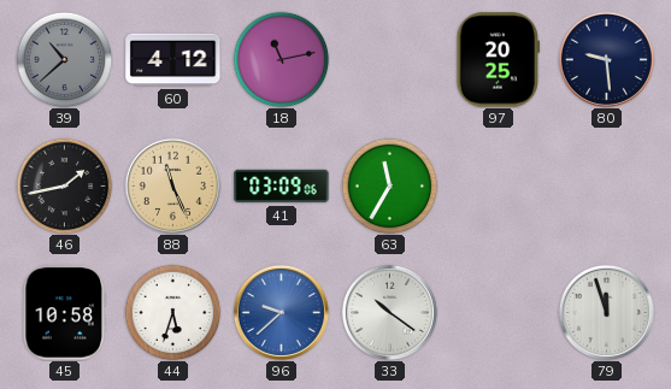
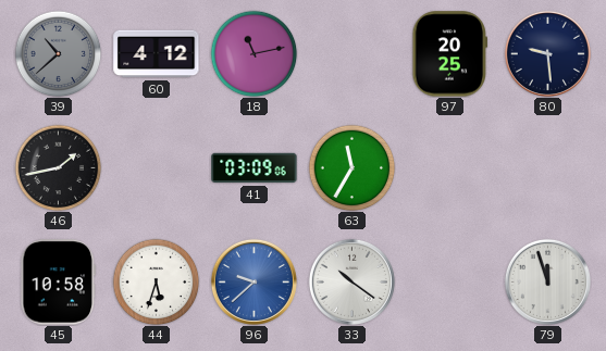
88: 11:26 -> none (172, 185)
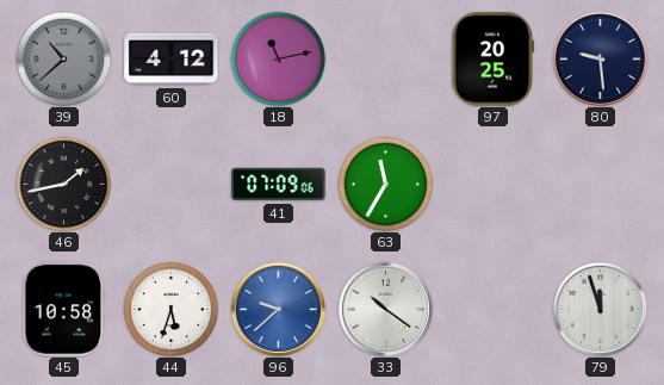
41: 03:09 -> 07:09 (279, 185)
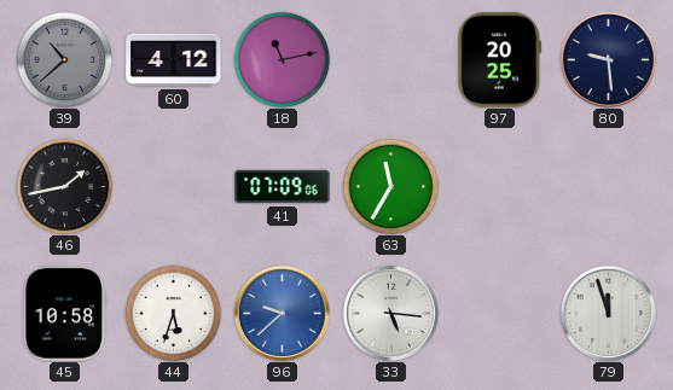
33: 10:21 -> 5:16 (390, 313)
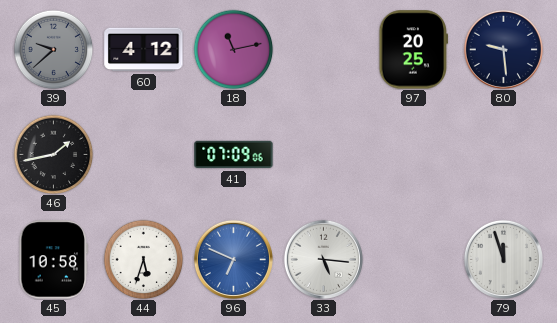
39: 10:38 -> 9:38 (53, 49)
63: 11:35 -> none (390, 186)
96: 9:38 -> 6:49 (233, 259)
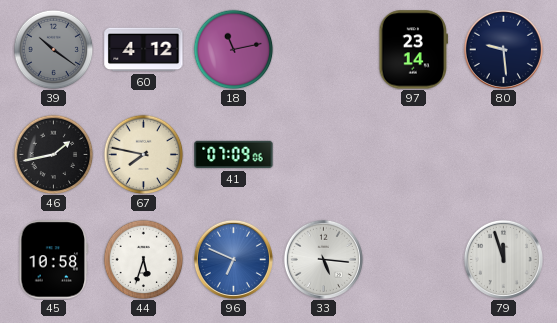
39: 9:38 -> 10:21 (53, 49)
97: 20:25 -> 23:14 (414, 50)
67: none -> 7:47 (143, 154)
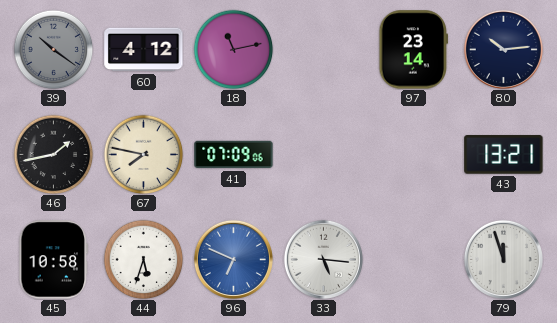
80: 9:29 -> 10:14 (503, 49)
43: none -> 13:21 (504, 155)
